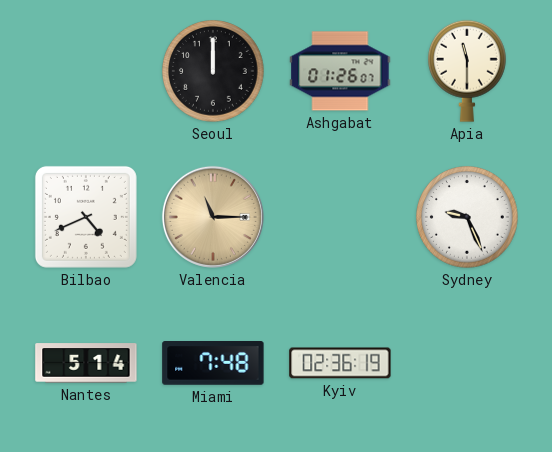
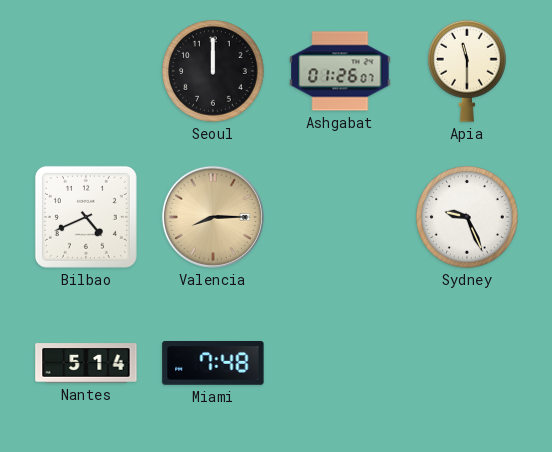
Valencia: 11:15 -> 8:15 (213, 217)
Kyiv: 02:36 -> none (340, 363)
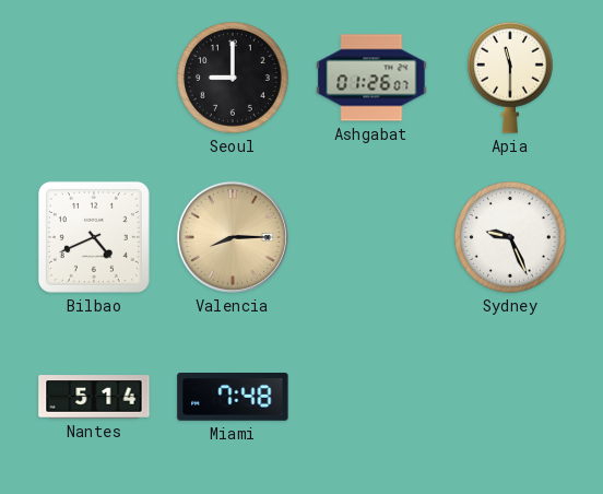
Seoul: 12:00 -> 9:00 (234, 79)
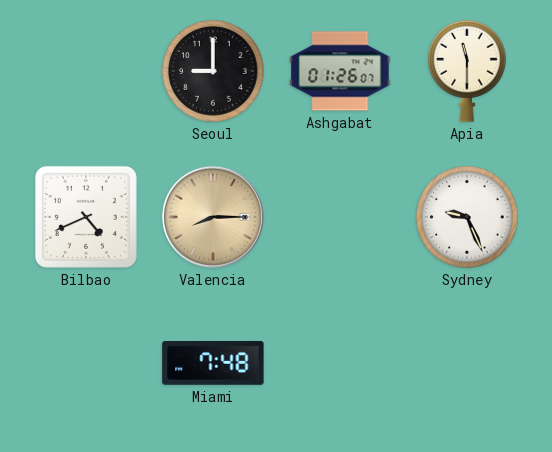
Nantes: 5:14 -> none (94, 397)
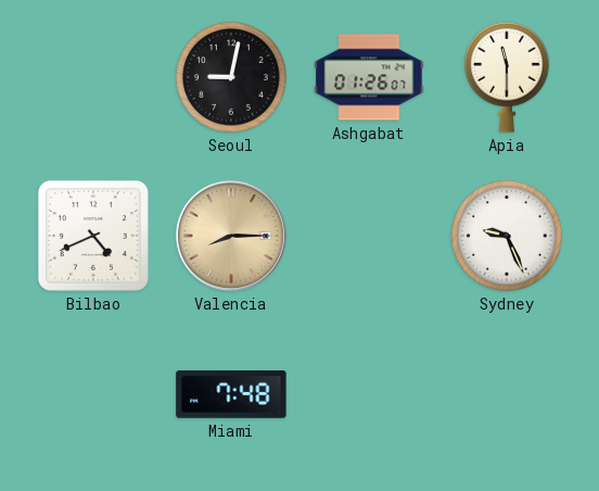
Seoul: 9:00 -> 9:02 (232, 78)
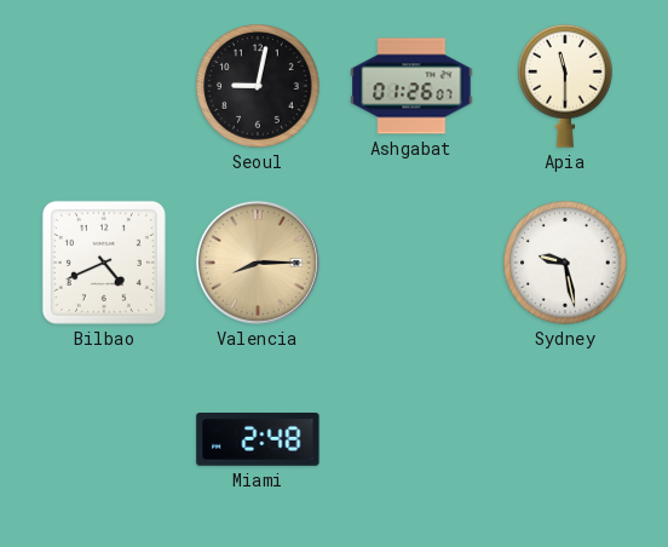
Sydney: 9:26 -> 9:28 (566, 264)
Miami: 7:48 -> 2:48 (258, 439)
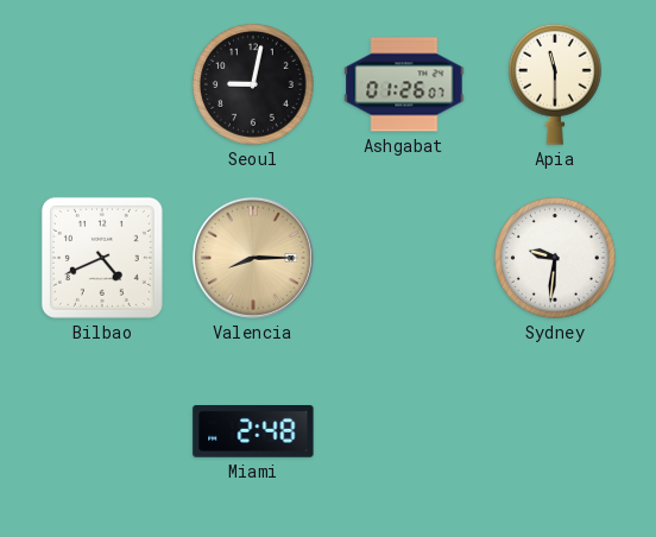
Sydney: 9:28 -> 9:31 (556, 259)
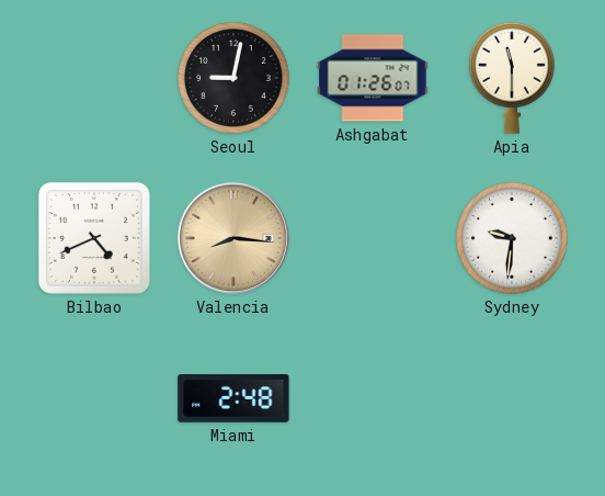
Valencia: 8:15 -> 8:16 (233, 238)
